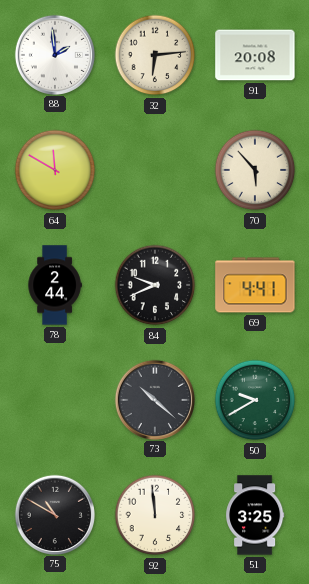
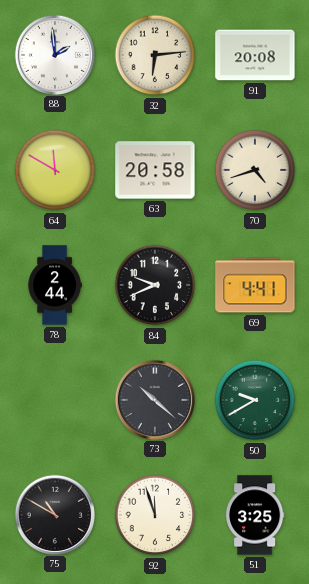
63: none -> 20:58 (155, 170)
70: 5:53 -> 4:42 (255, 170)
92: 11:59 -> 11:57 (155, 515)
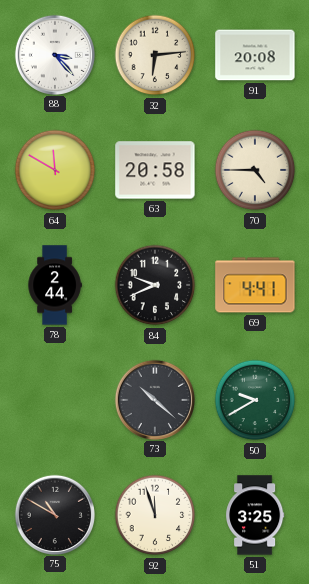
88: 1:59 -> 3:23 (54, 54)
70: 4:42 -> 4:45 (255, 170)
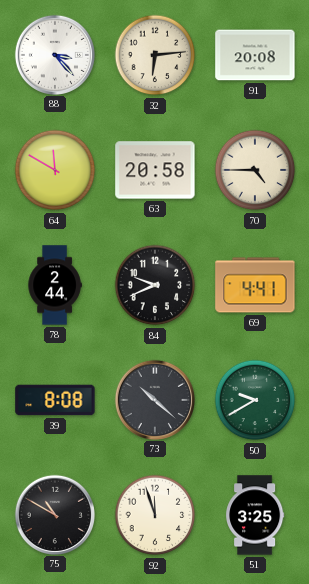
39: none -> 8:08 (55, 400)
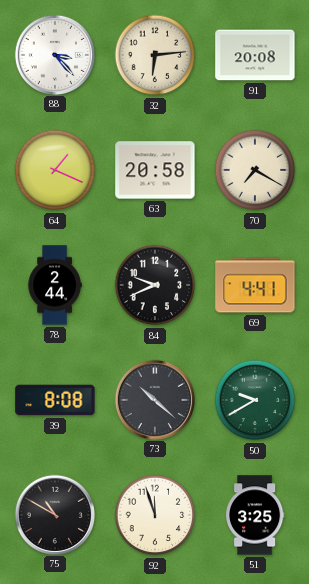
64: 11:50 -> 1:19 (55, 170)
70: 4:45 -> 7:20 (255, 170)
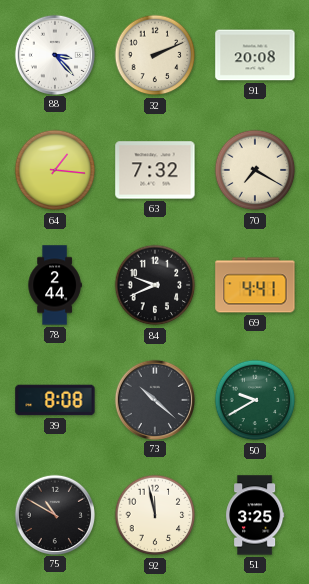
32: 6:14 -> 2:11 (155, 55)
64: 1:19 -> 1:16 (55, 170)
63: 20:58 -> 7:32 (155, 170)
92: 11:57 -> 11:58 (155, 515)
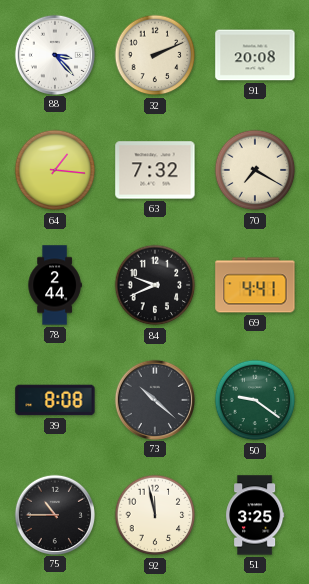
50: 9:40 -> 9:21 (255, 400)
75: 10:50 -> 10:45 (54, 514)
